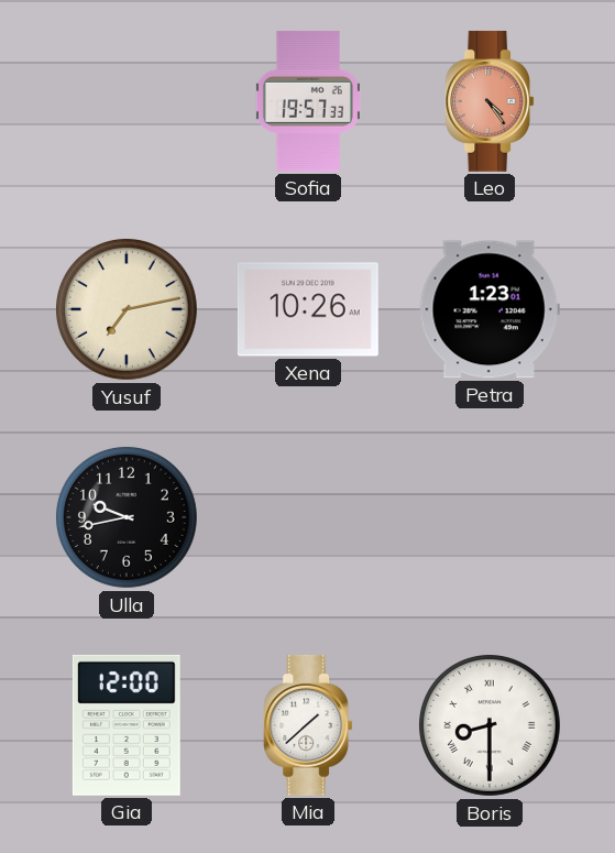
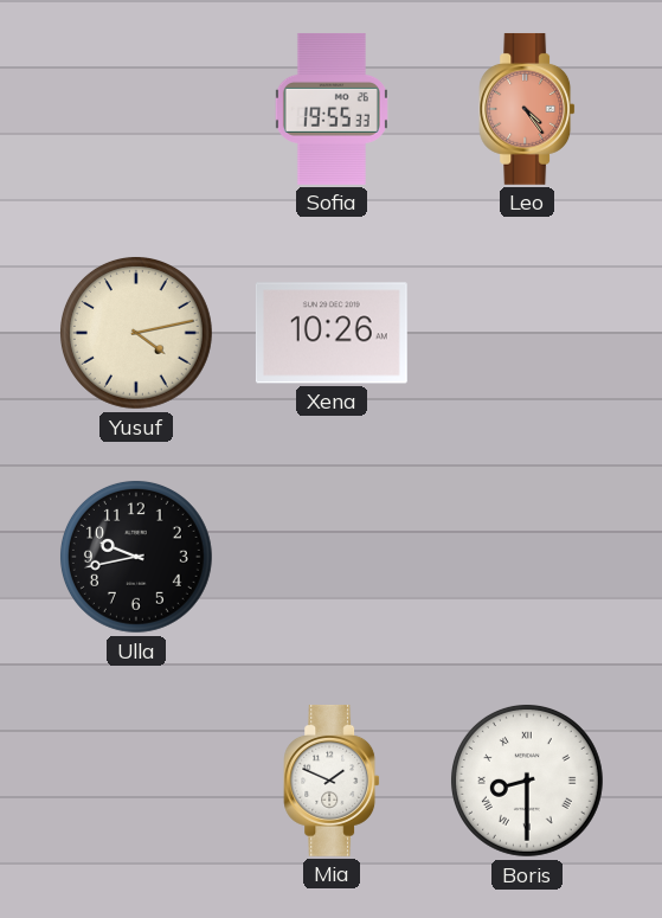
Sofia: 19:57 -> 19:55 (332, 109)
Yusuf: 7:13 -> 4:13 (136, 333)
Petra: 1:23 -> none (490, 309)
Gia: 12:00 -> none (127, 725)
Mia: 1:38 -> 1:49 (332, 781)
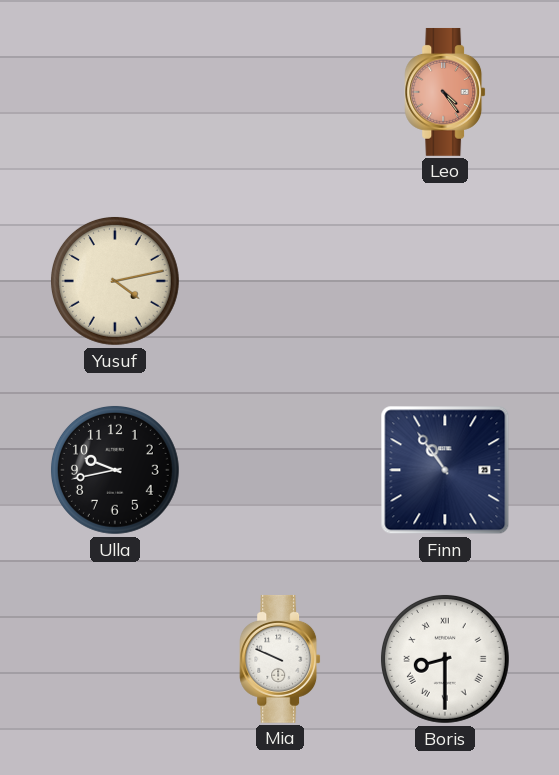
Sofia: 19:55 -> none (332, 109)
Xena: 10:26 -> none (332, 333)
Finn: none -> 10:54 (445, 470)
Mia: 1:49 -> 9:49 (280, 659)
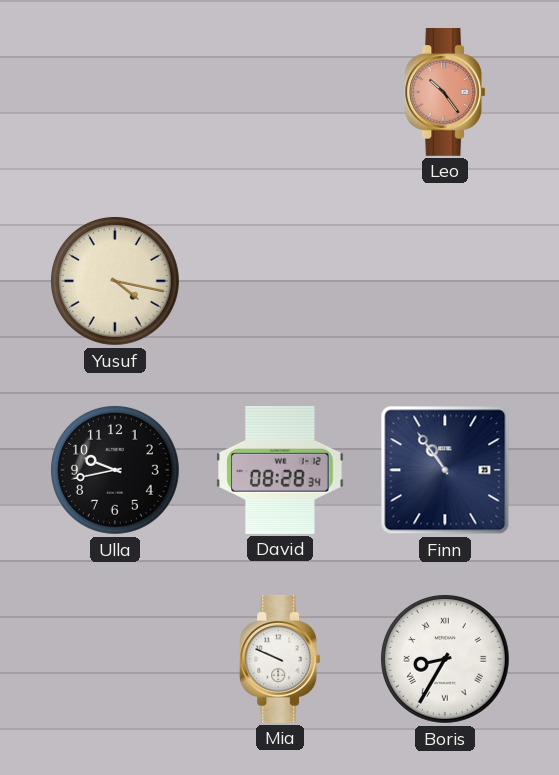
Leo: 4:24 -> 10:24 (445, 92)
Yusuf: 4:13 -> 4:17 (115, 281)
David: none -> 08:28 (280, 470)
Boris: 8:30 -> 8:35 (445, 659)
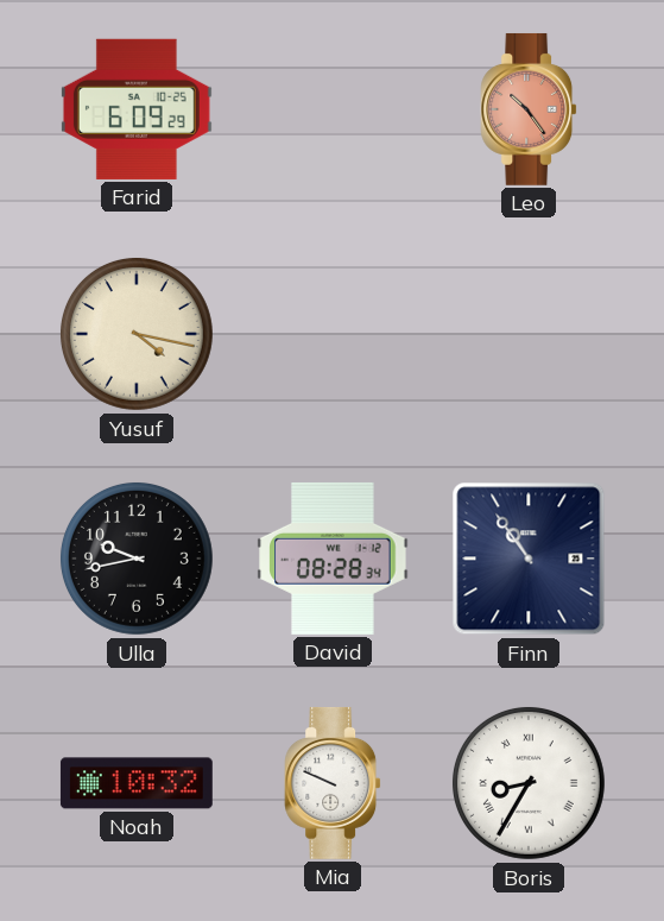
Farid: none -> 6:09 (137, 109)
Noah: none -> 10:32 (137, 783)
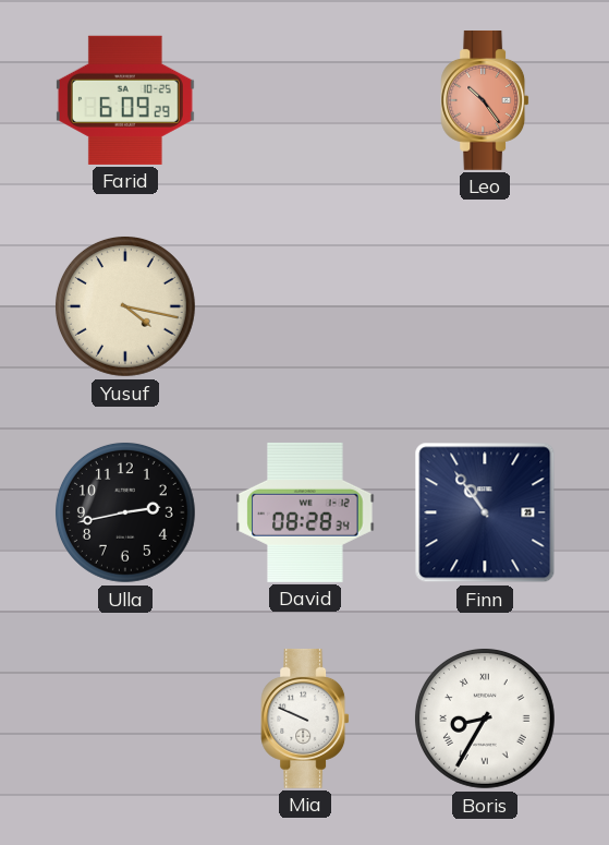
Ulla: 9:43 -> 2:43 (125, 512)
Noah: 10:32 -> none (137, 783)
